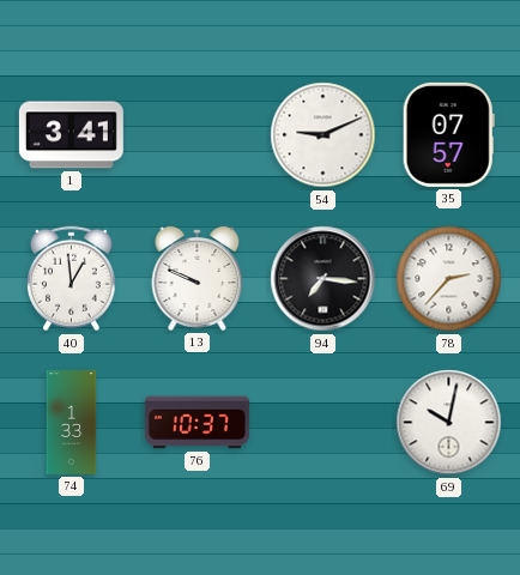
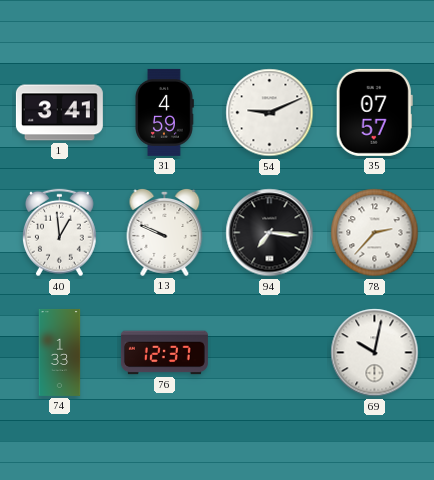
31: none -> 4:59 (165, 112)
76: 10:37 -> 12:37 (164, 353)
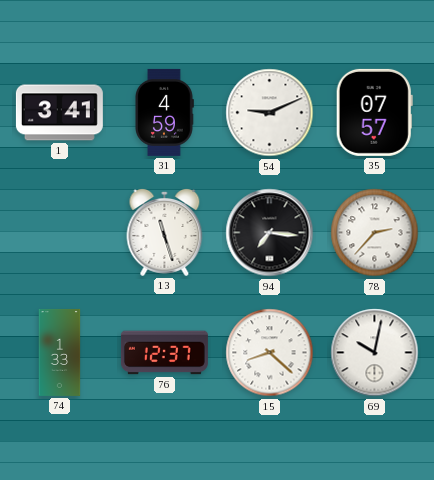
40: 12:59 -> none (59, 233)
13: 9:49 -> 11:27 (165, 233)
15: none -> 8:22 (270, 353)
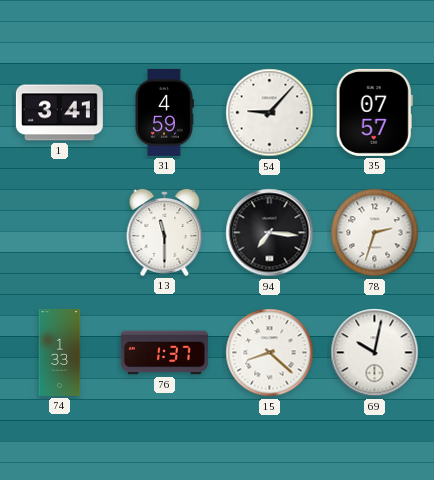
54: 9:11 -> 9:07 (270, 113)
13: 11:27 -> 11:30 (165, 233)
78: 2:37 -> 2:33 (375, 233)
76: 12:37 -> 1:37 (164, 353)
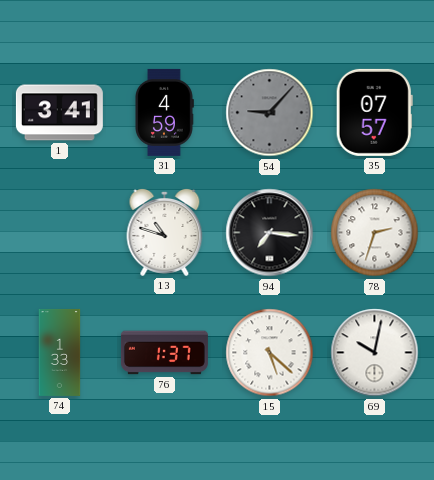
54 dial: white -> grey (270, 113)
13: 11:30 -> 10:48 (165, 233)
15: 8:22 -> 5:22 (270, 353)
